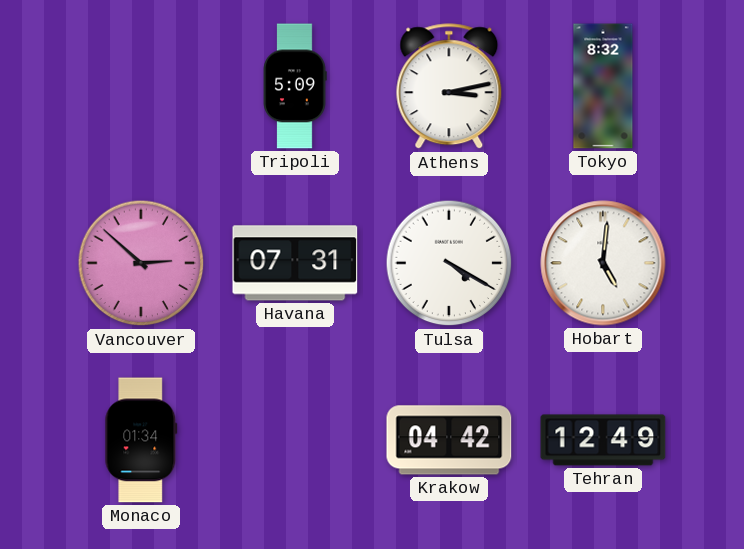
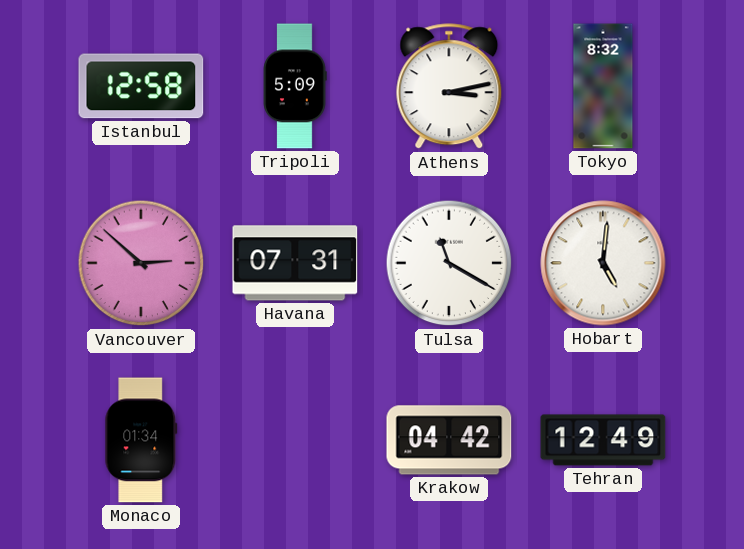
Istanbul: none -> 12:58 (141, 86)
Tulsa: 4:20 -> 11:20 (449, 263)
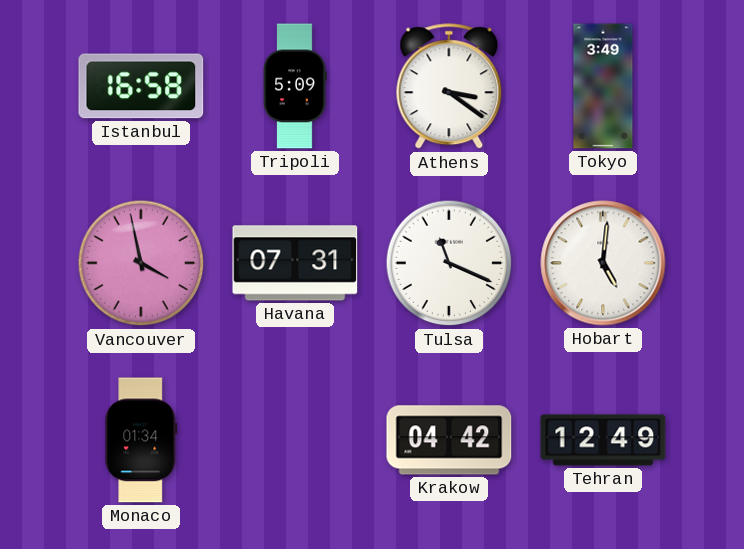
Istanbul: 12:58 -> 16:58 (141, 86)
Athens: 3:13 -> 3:21 (449, 87)
Tokyo: 8:32 -> 3:49 (603, 86)
Vancouver: 2:52 -> 3:58 (141, 263)
Tulsa: 11:20 -> 11:19 (449, 263)
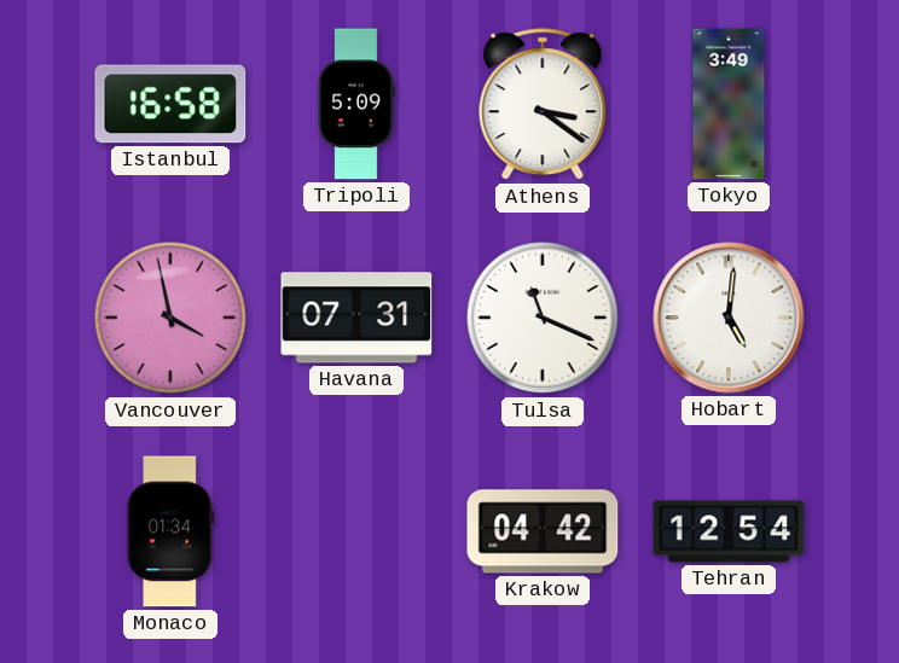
Tehran: 12:49 -> 12:54 (729, 531)
